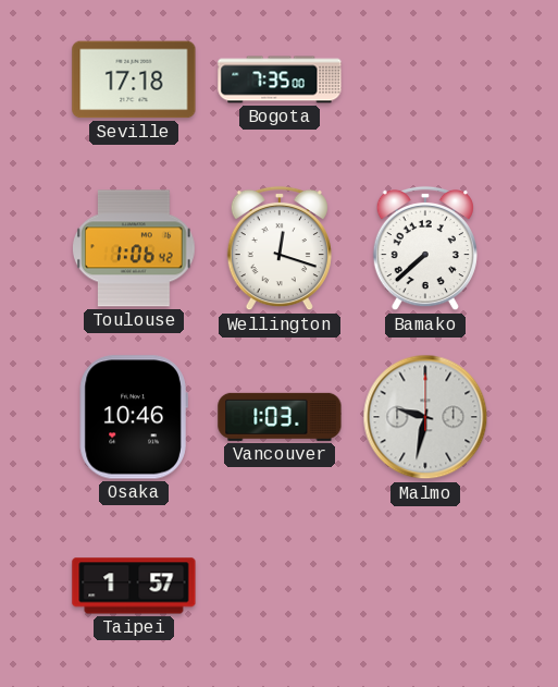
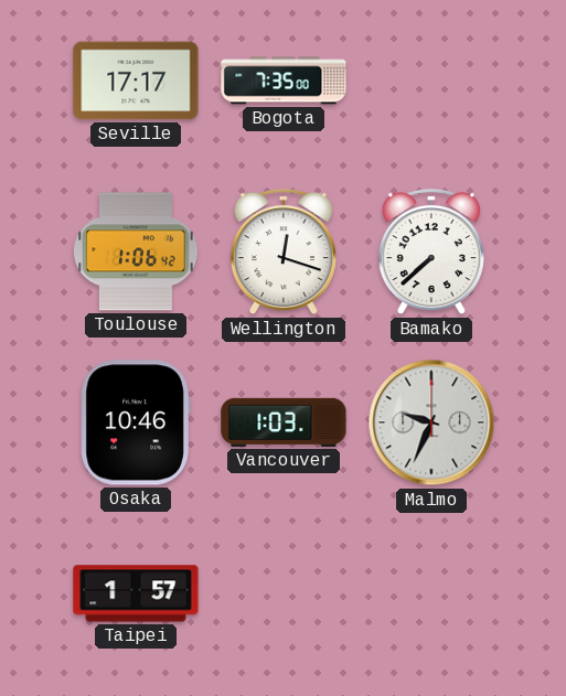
Seville: 17:18 -> 17:17 (136, 81)
Malmo: 9:32 -> 9:34 (431, 422)
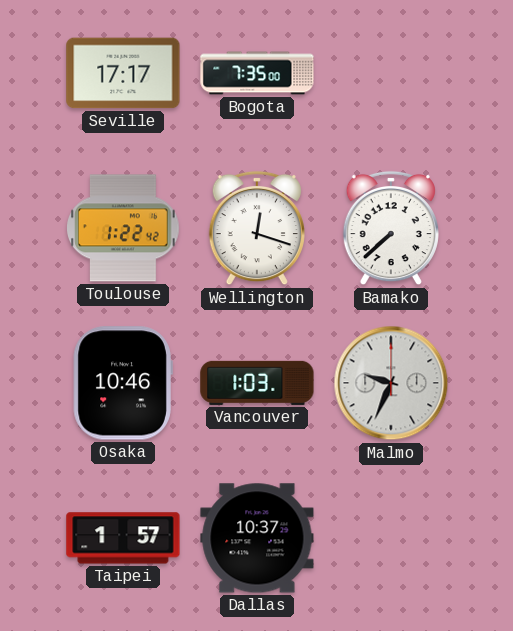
Toulouse: 1:06 -> 1:22 (123, 228)
Dallas: none -> 10:37 (257, 538)
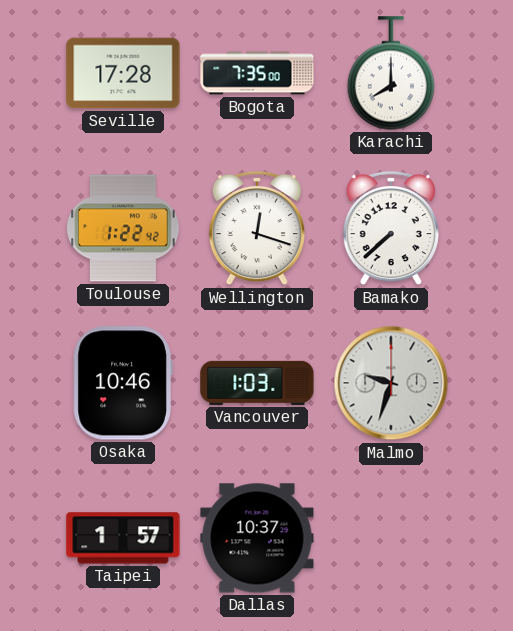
Seville: 17:17 -> 17:28 (123, 73)
Karachi: none -> 8:00 (390, 73)
Malmo: 9:34 -> 9:33 (391, 383)
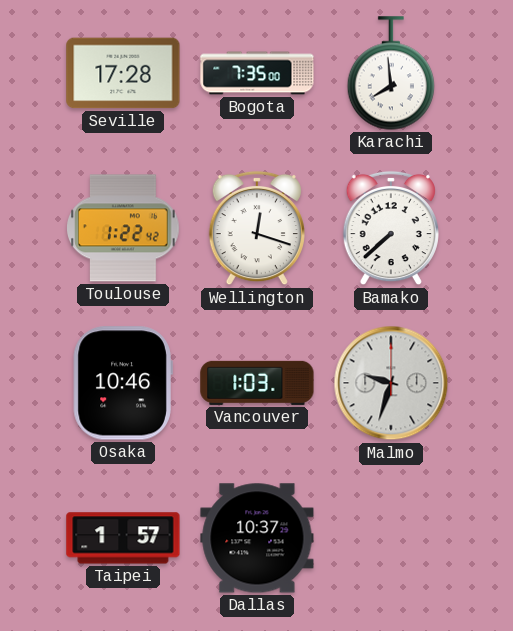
Karachi: 8:00 -> 7:59 (390, 73)
